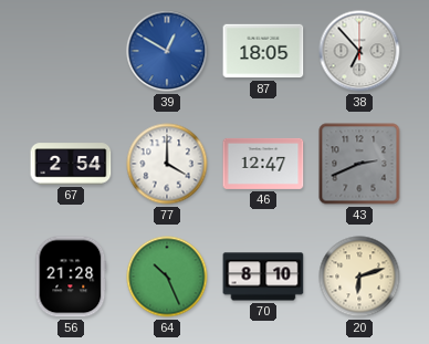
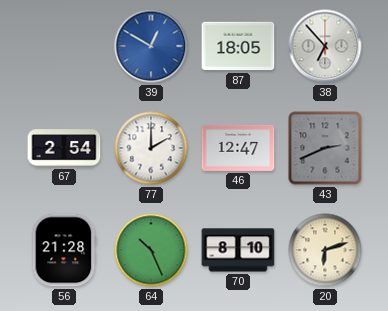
77: 4:00 -> 2:00 (151, 148)
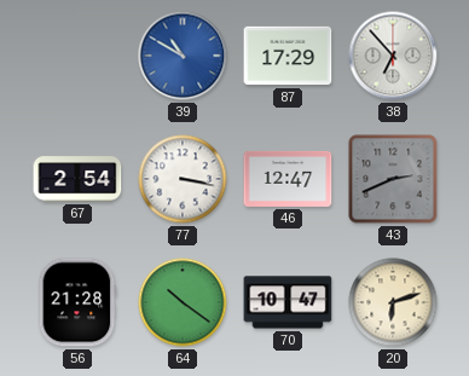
39: 12:50 -> 10:50 (183, 56)
87: 18:05 -> 17:29 (288, 56)
77: 2:00 -> 3:17 (183, 179)
64: 10:26 -> 10:21 (183, 302)
70: 8:10 -> 10:47 (288, 302)
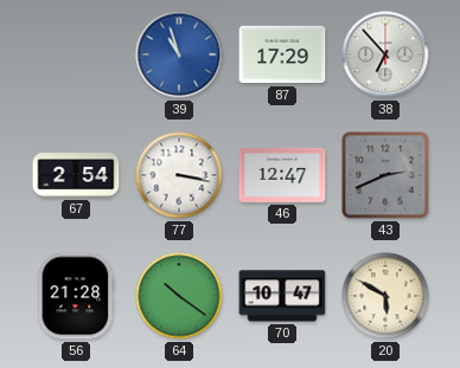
39: 10:50 -> 10:57 (179, 54)
20: 6:12 -> 5:50 (385, 296)
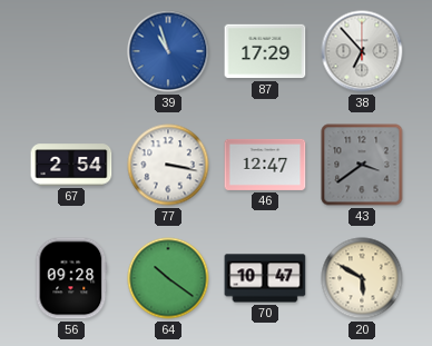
43: 2:41 -> 3:39 (362, 165)
56: 21:28 -> 09:28 (71, 278)
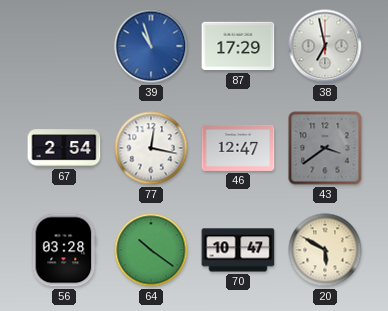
38: 6:53 -> 6:58 (325, 46)
77: 3:17 -> 12:17 (151, 148)
56: 09:28 -> 03:28 (64, 250)
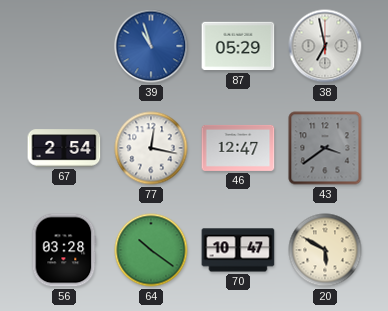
87: 17:29 -> 05:29 (238, 46)
